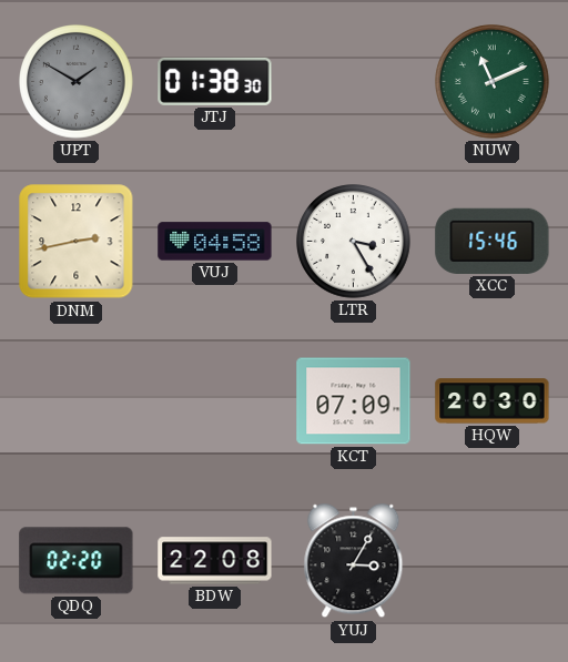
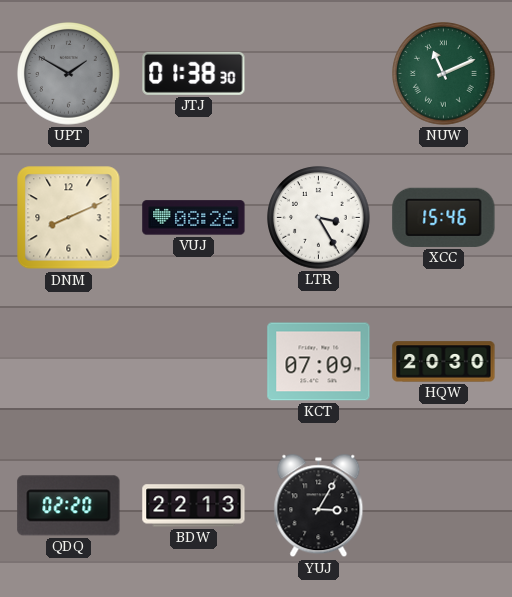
DNM: 2:43 -> 8:11 (69, 218)
VUJ: 04:58 -> 08:26 (194, 218)
BDW: 22:08 -> 22:13 (194, 506)
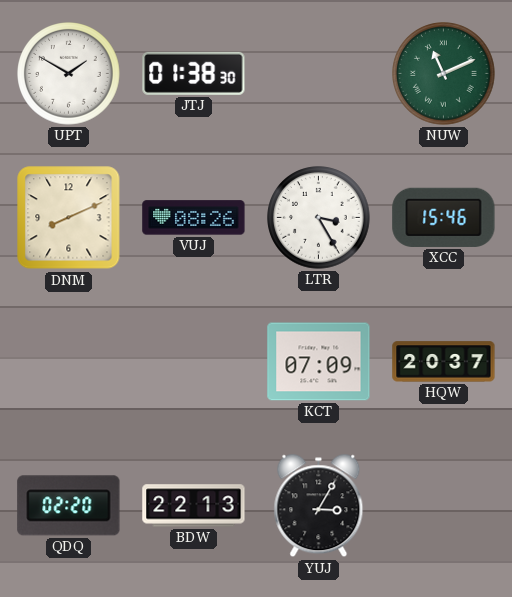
UPT dial: grey -> white (69, 74)
HQW: 20:30 -> 20:37 (444, 362)
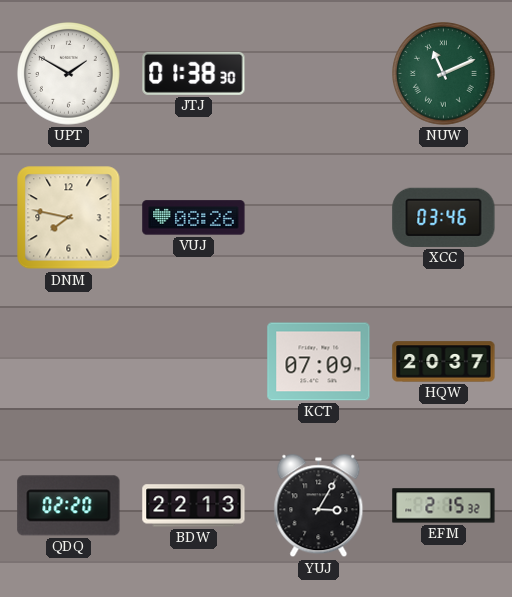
DNM: 8:11 -> 7:47 (69, 218)
LTR: 3:25 -> none (319, 218)
XCC: 15:46 -> 03:46 (444, 217)
EFM: none -> 2:15 (444, 506)
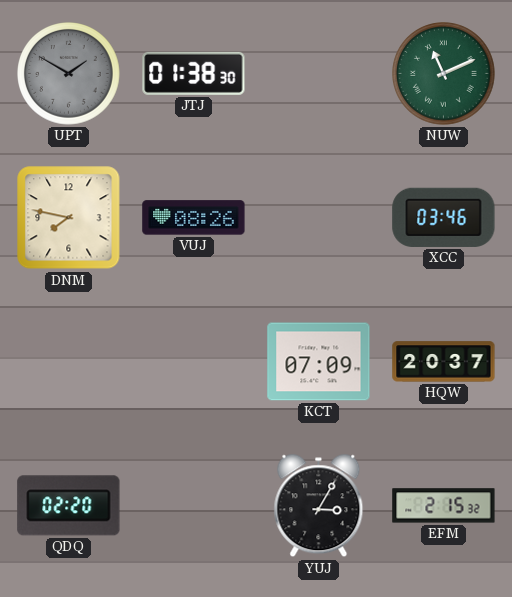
UPT dial: white -> grey (69, 74)
BDW: 22:13 -> none (194, 506)
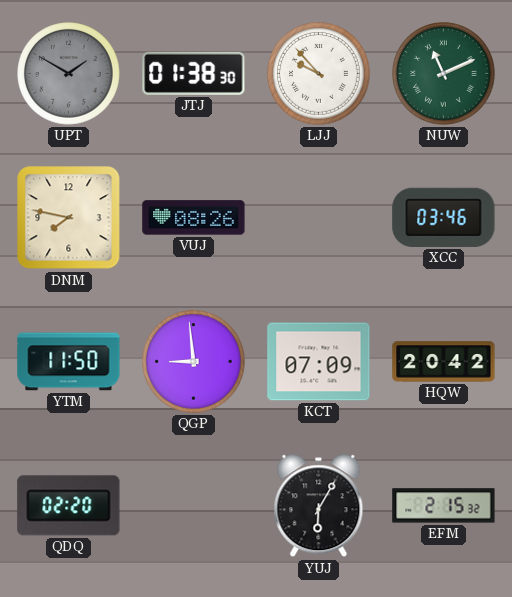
LJJ: none -> 9:53 (319, 74)
YTM: none -> 11:50 (69, 362)
QGP: none -> 8:59 (194, 362)
HQW: 20:37 -> 20:42 (444, 362)
YUJ: 3:05 -> 6:05 (319, 506)
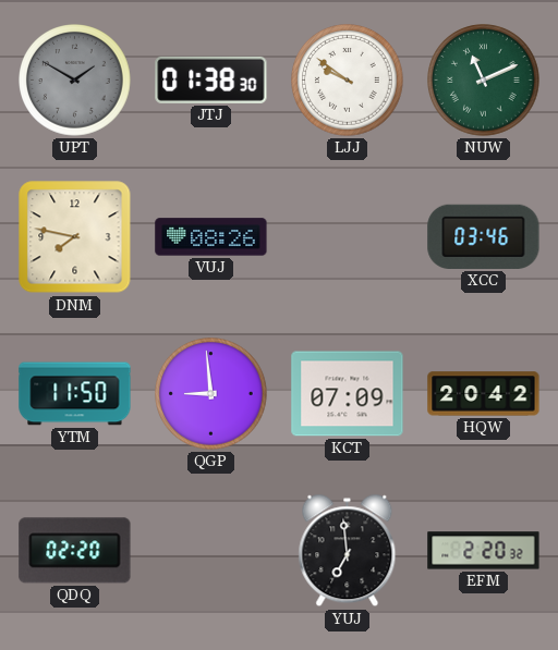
LJJ: 9:53 -> 9:51 (348, 81)
YUJ: 6:05 -> 6:59 (348, 551)
EFM: 2:15 -> 2:20 (484, 551)
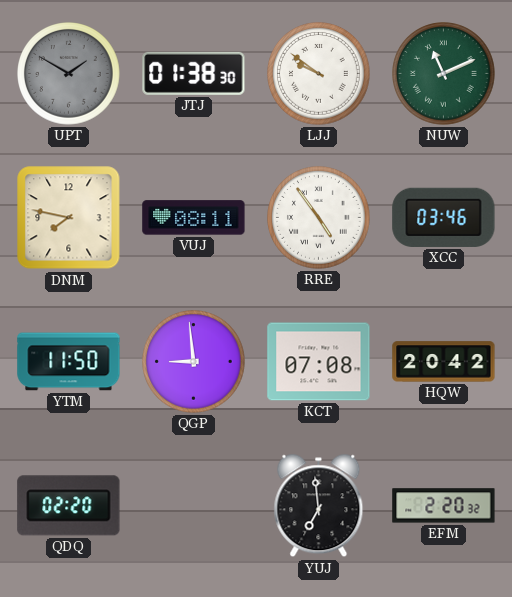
VUJ: 08:26 -> 08:11 (194, 218)
RRE: none -> 4:54 (319, 218)
KCT: 07:09 -> 07:08 (319, 362)
